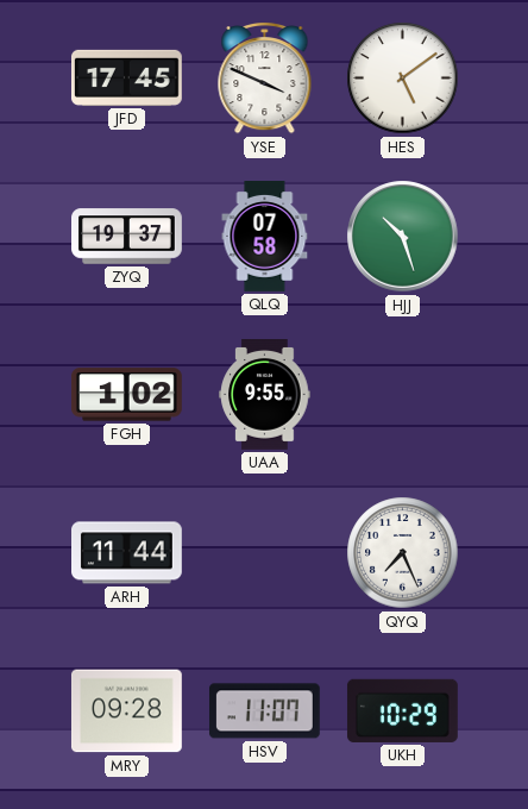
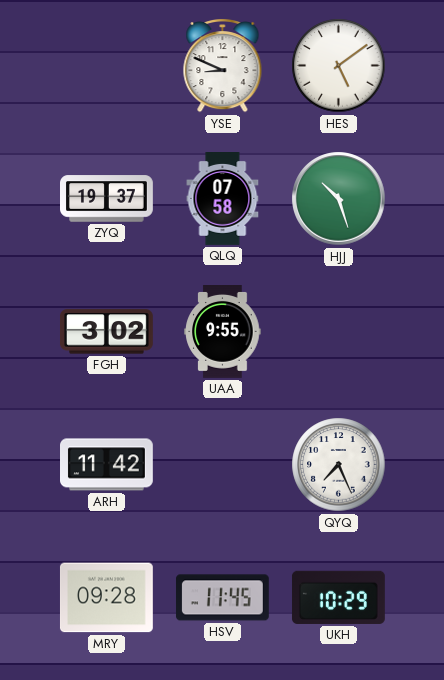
JFD: 17:45 -> none (126, 77)
YSE: 3:49 -> 8:49 (223, 65)
FGH: 1:02 -> 3:02 (106, 332)
ARH: 11:44 -> 11:42 (107, 465)
HSV: 11:07 -> 11:45 (222, 598)
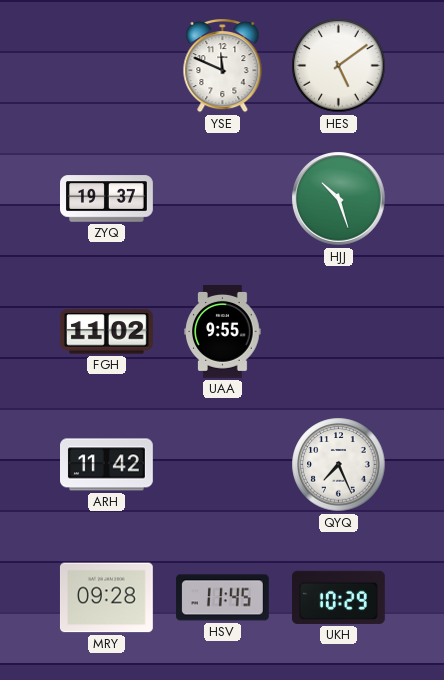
YSE: 8:49 -> 11:49 (223, 65)
QLQ: 07:58 -> none (223, 199)
FGH: 3:02 -> 11:02 (106, 332)
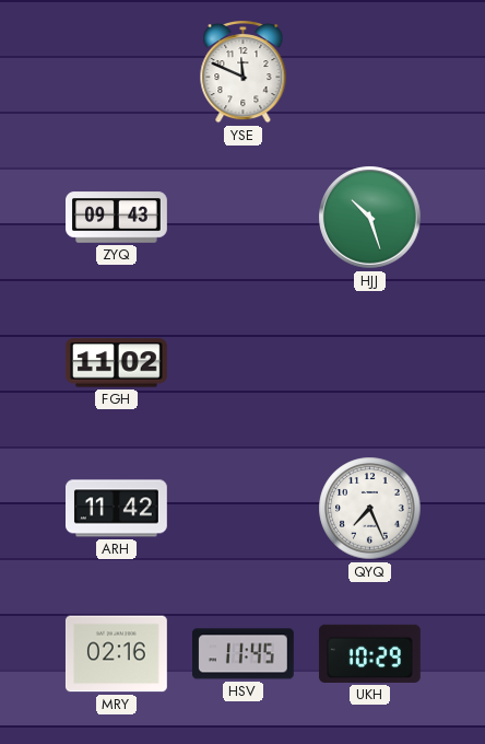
HES: 5:09 -> none (339, 66)
ZYQ: 19:37 -> 09:43 (117, 218)
UAA: 9:55 -> none (223, 332)
MRY: 09:28 -> 02:16 (116, 654)
